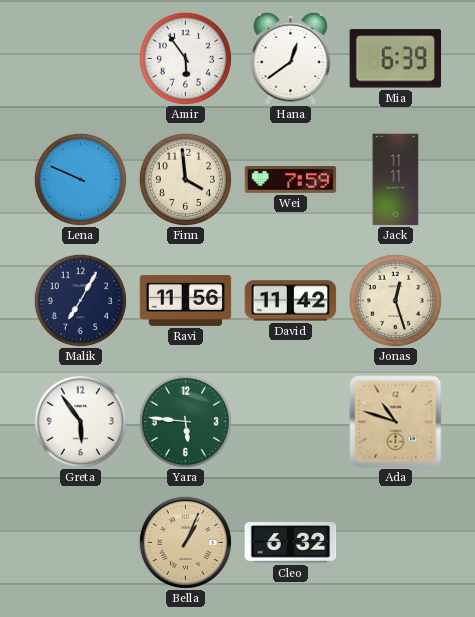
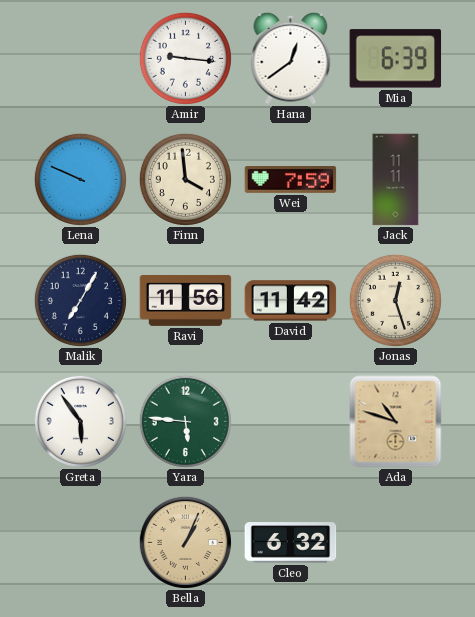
Amir: 5:54 -> 9:16 (185, 58)
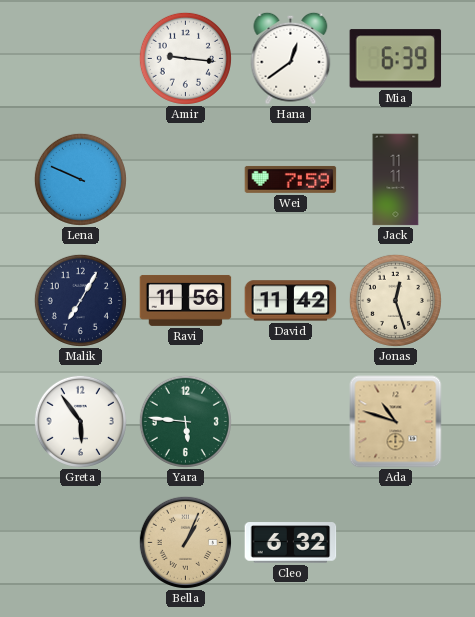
Finn: 3:59 -> none (185, 179)
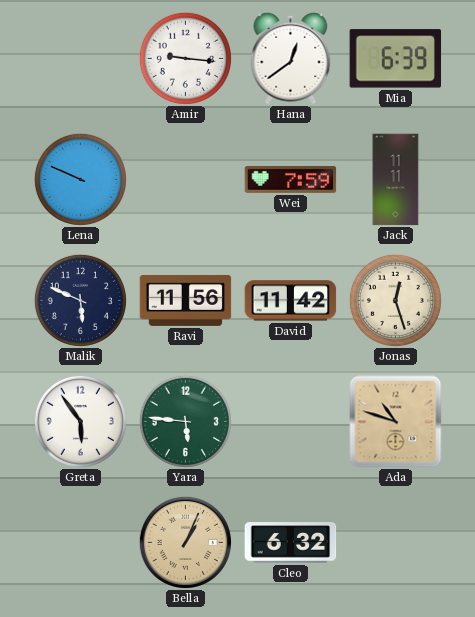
Malik: 7:05 -> 5:49 (80, 300)
